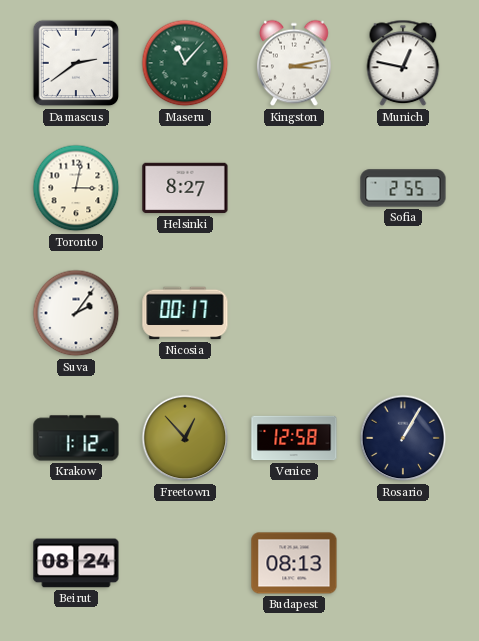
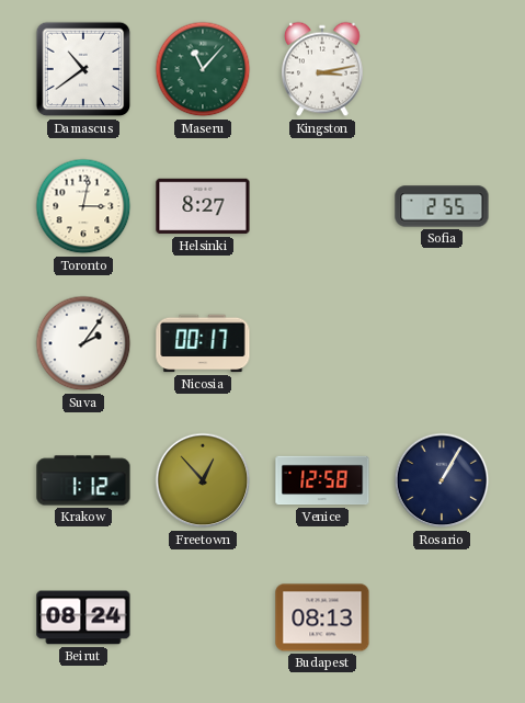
Damascus: 2:39 -> 10:39 (83, 69)
Munich: 12:47 -> none (403, 63)
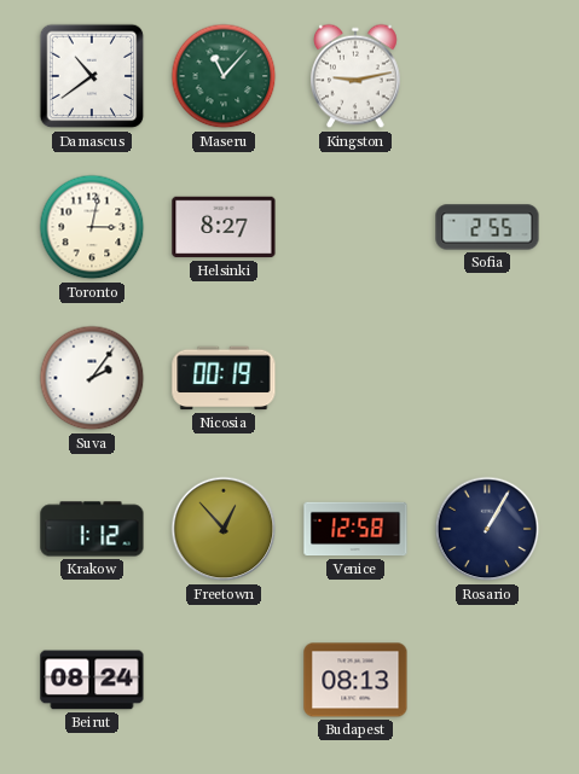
Kingston: 3:13 -> 9:13 (355, 76)
Nicosia: 00:17 -> 00:19 (224, 378)
